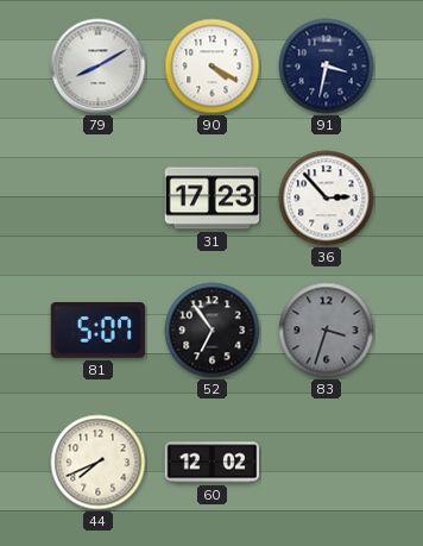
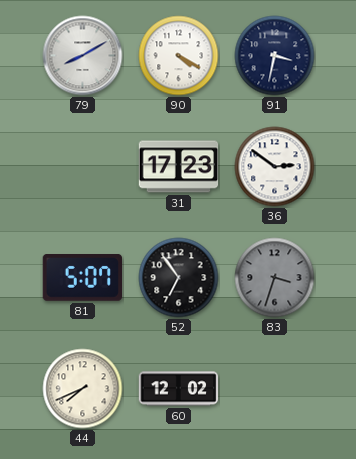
36: 2:53 -> 2:51 (275, 167)
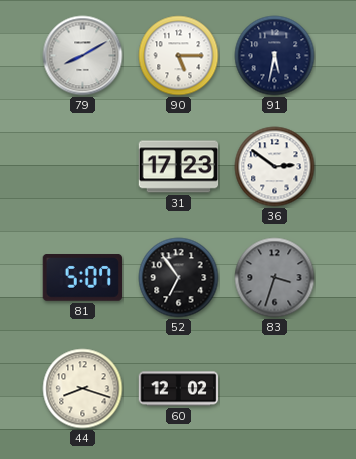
90: 4:20 -> 5:15 (179, 56)
91: 3:32 -> 5:32 (275, 56)
44: 7:41 -> 8:18 (83, 389)
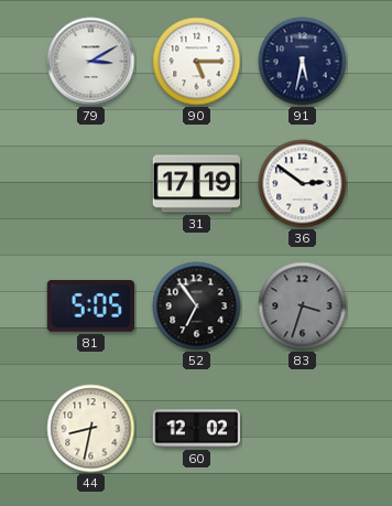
79: 8:10 -> 3:10 (91, 62)
31: 17:23 -> 17:19 (197, 184)
81: 5:07 -> 5:05 (90, 306)
44: 8:18 -> 8:32 (91, 429)
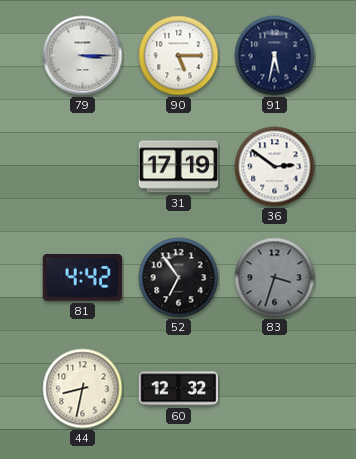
79: 3:10 -> 3:15 (83, 56)
81: 5:05 -> 4:42 (82, 278)
60: 12:02 -> 12:32 (179, 389)
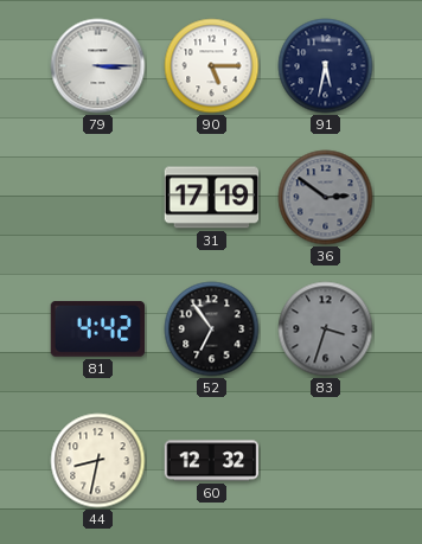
36 dial: white -> grey (326, 198)
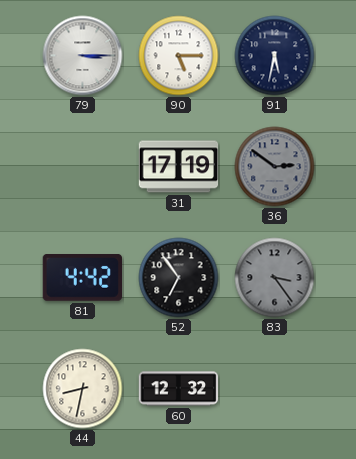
83: 3:33 -> 3:24 (275, 278)
